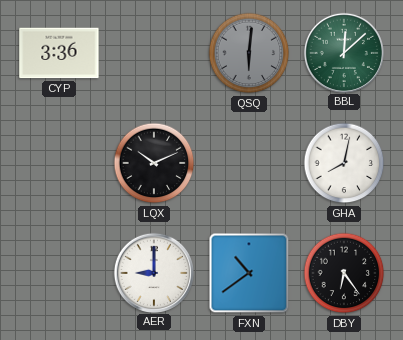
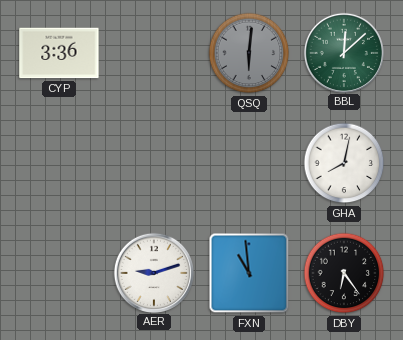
LQX: 10:11 -> none (154, 163)
AER: 9:00 -> 9:12 (153, 272)
FXN: 10:39 -> 10:59 (249, 273)
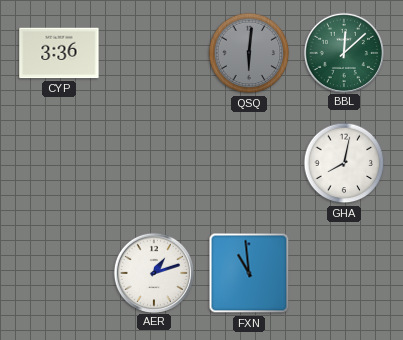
AER: 9:12 -> 1:12 (153, 272)
DBY: 6:24 -> none (344, 273)
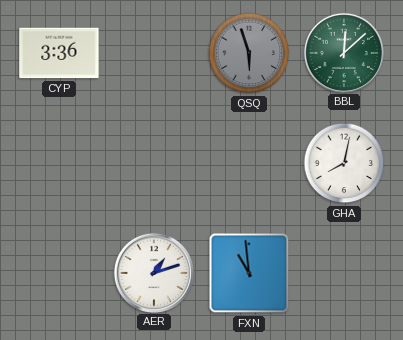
QSQ: 6:01 -> 5:57 (249, 53)
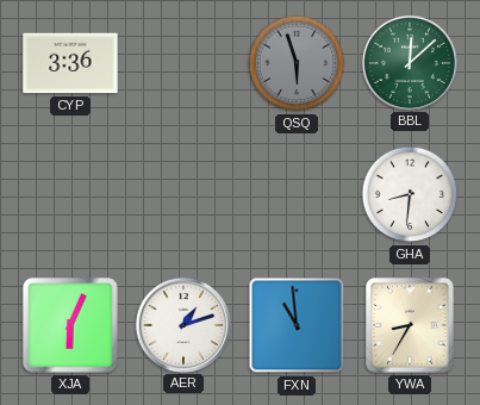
GHA: 8:02 -> 8:31 (410, 194)
XJA: none -> 6:04 (70, 325)
YWA: none -> 8:35 (410, 325)
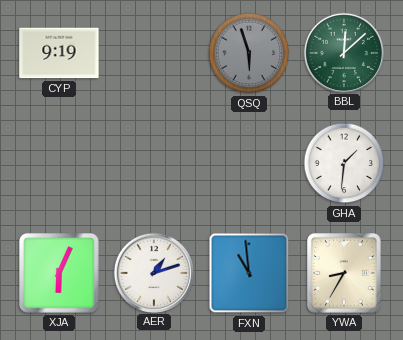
CYP: 3:36 -> 9:19 (59, 53)
GHA: 8:31 -> 1:31 (344, 163)
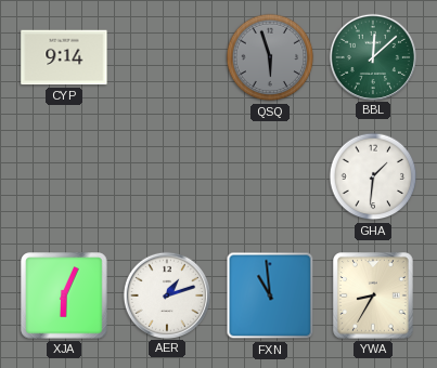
CYP: 9:19 -> 9:14 (64, 57)
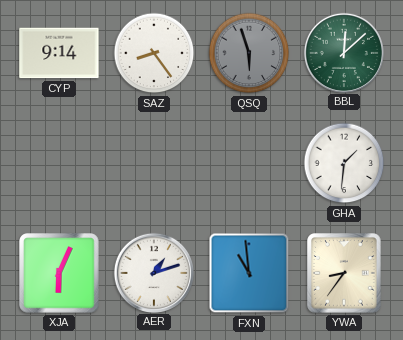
SAZ: none -> 8:24 (154, 53)
YWA: 8:35 -> 8:36 (344, 273)
